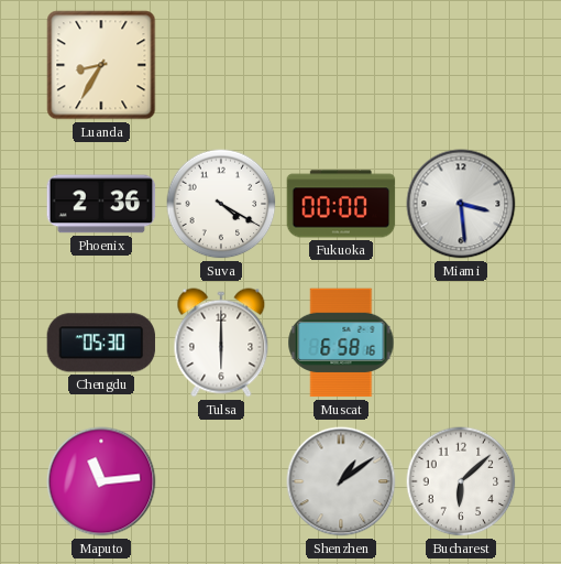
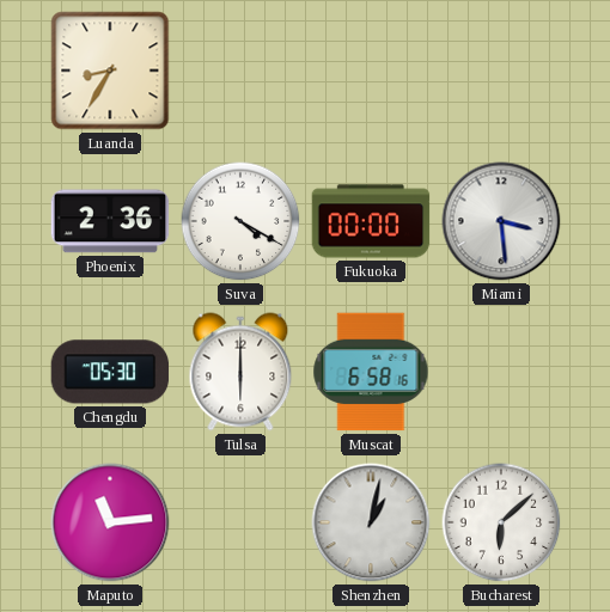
Shenzhen: 1:09 -> 1:02 (371, 522)
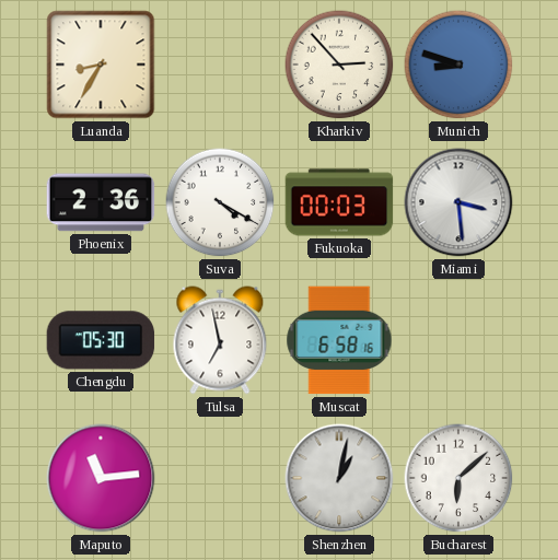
Kharkiv: none -> 2:53 (339, 65)
Munich: none -> 8:48 (458, 65)
Fukuoka: 00:00 -> 00:03 (339, 202)
Tulsa: 6:00 -> 6:58 (220, 340)
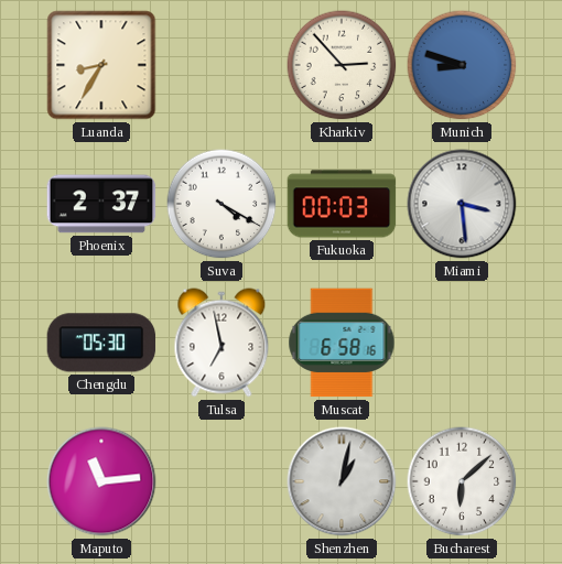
Phoenix: 2:36 -> 2:37 (101, 204)
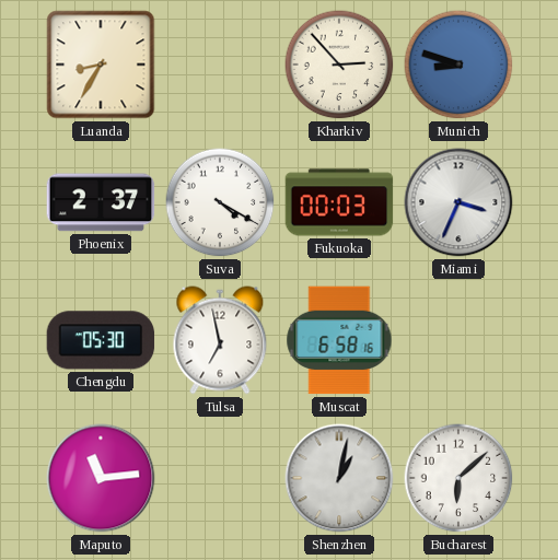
Miami: 3:29 -> 3:34 (458, 202)
